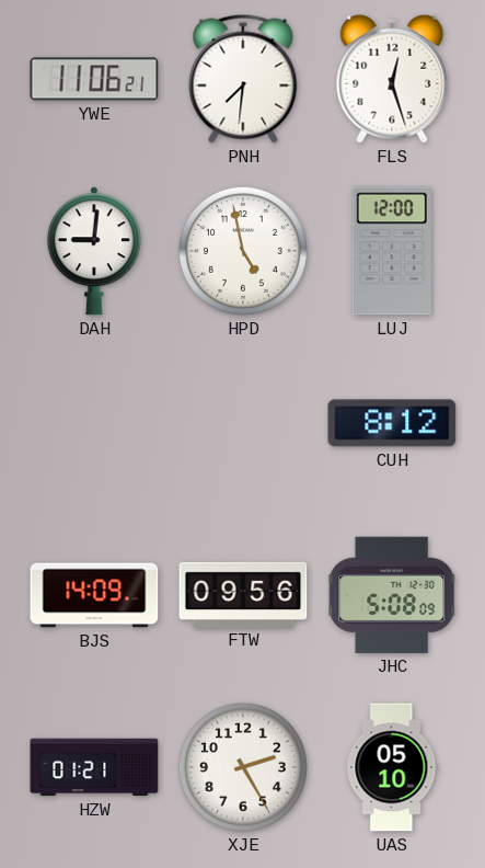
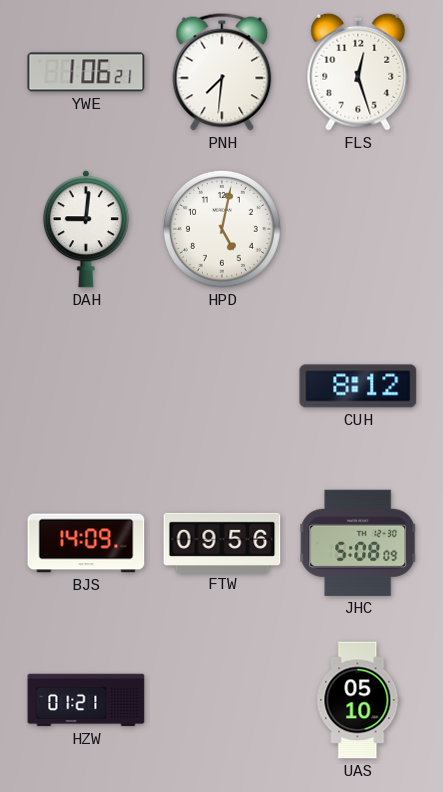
YWE: 11:06 -> 1:06 (86, 72)
HPD: 4:58 -> 5:02 (222, 229)
LUJ: 12:00 -> none (392, 251)
XJE: 2:25 -> none (243, 767)
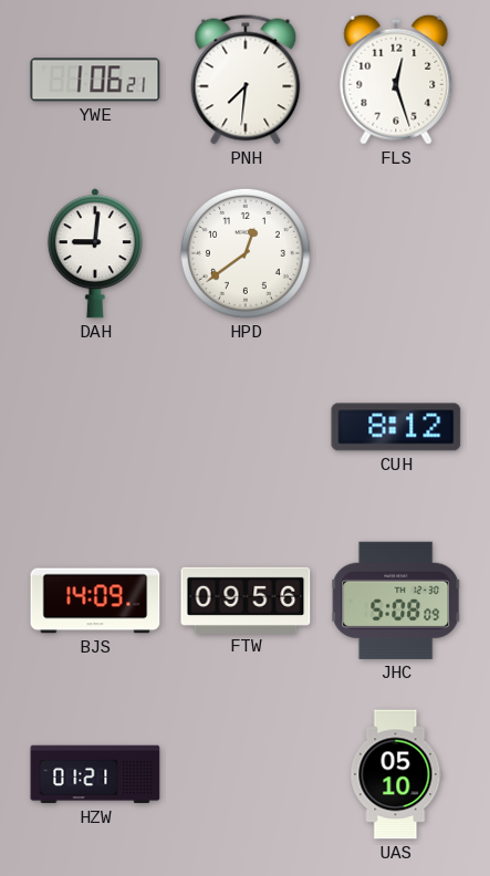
HPD: 5:02 -> 12:39 (246, 253)
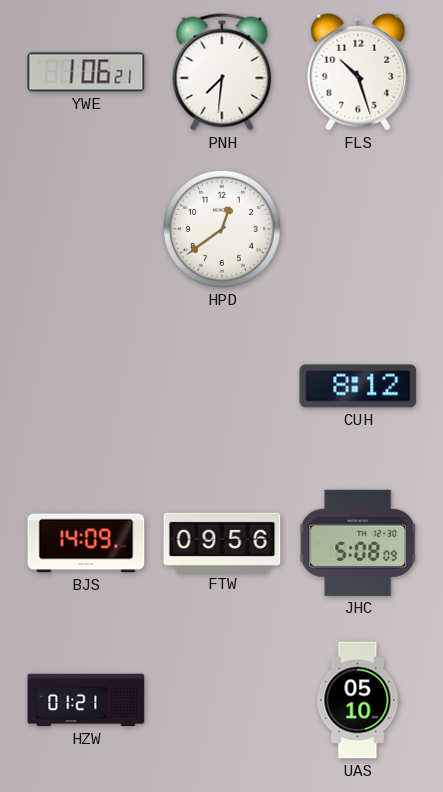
FLS: 12:27 -> 10:27 (358, 72)
DAH: 9:01 -> none (95, 253)
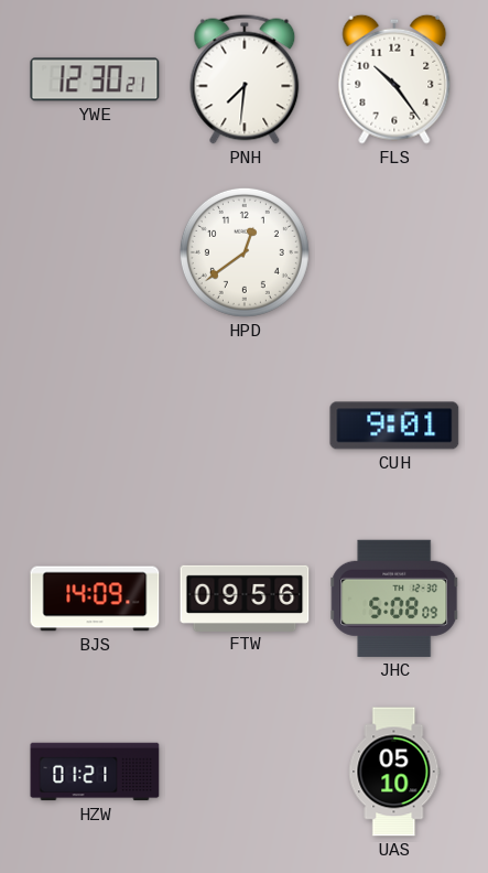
YWE: 1:06 -> 12:30 (95, 79)
FLS: 10:27 -> 10:24 (394, 79)
CUH: 8:12 -> 9:01 (394, 425)
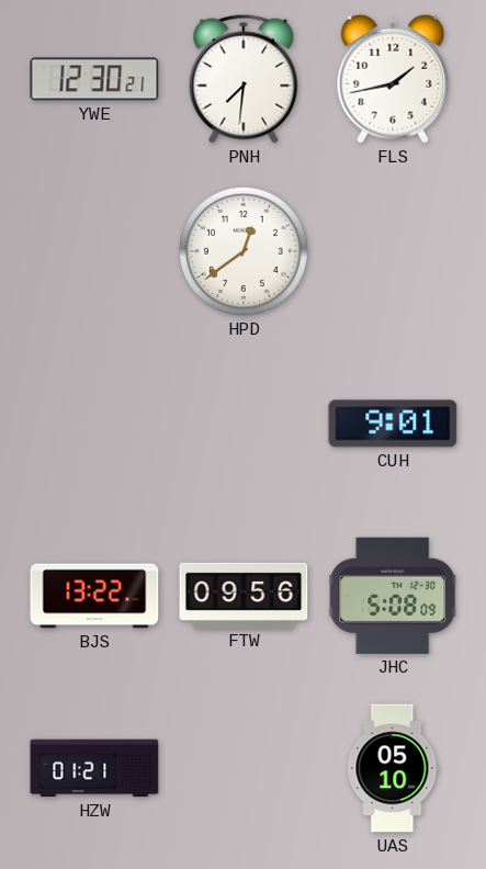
FLS: 10:24 -> 1:43 (393, 79)
BJS: 14:09 -> 13:22 (94, 596)
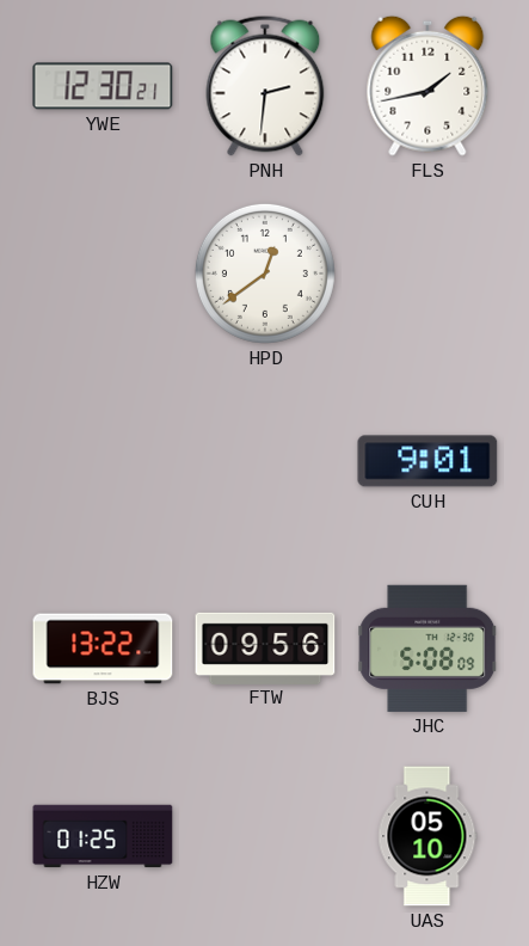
PNH: 7:31 -> 2:31 (265, 86)
HZW: 01:21 -> 01:25 (103, 836)
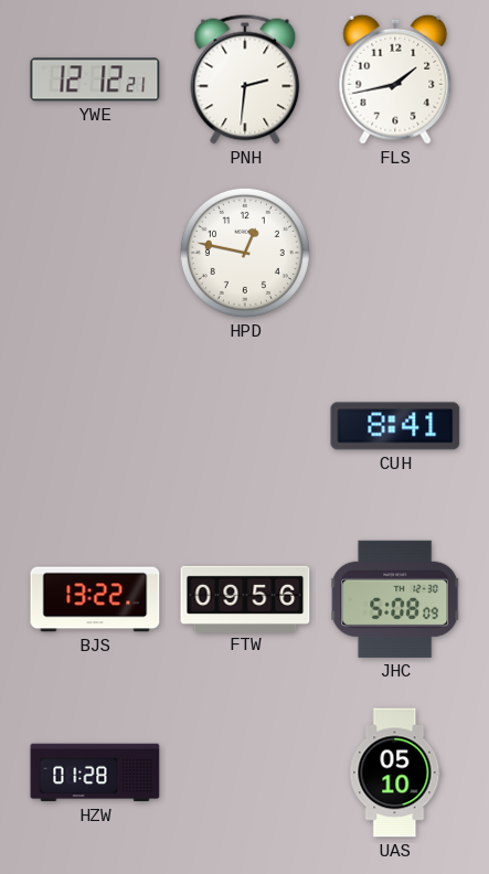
YWE: 12:30 -> 12:12 (95, 79)
HPD: 12:39 -> 12:47 (245, 253)
CUH: 9:01 -> 8:41 (395, 426)
HZW: 01:25 -> 01:28 (95, 772)
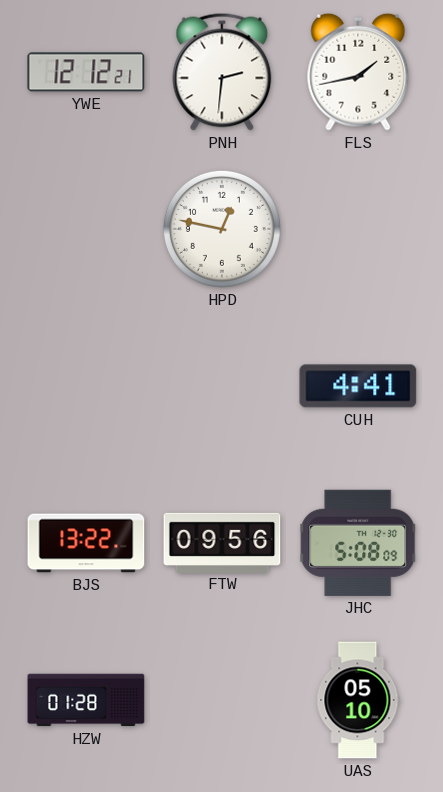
CUH: 8:41 -> 4:41 (358, 386)
